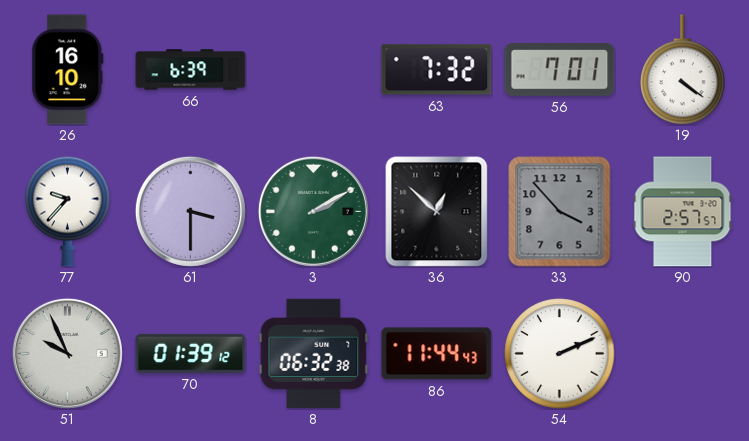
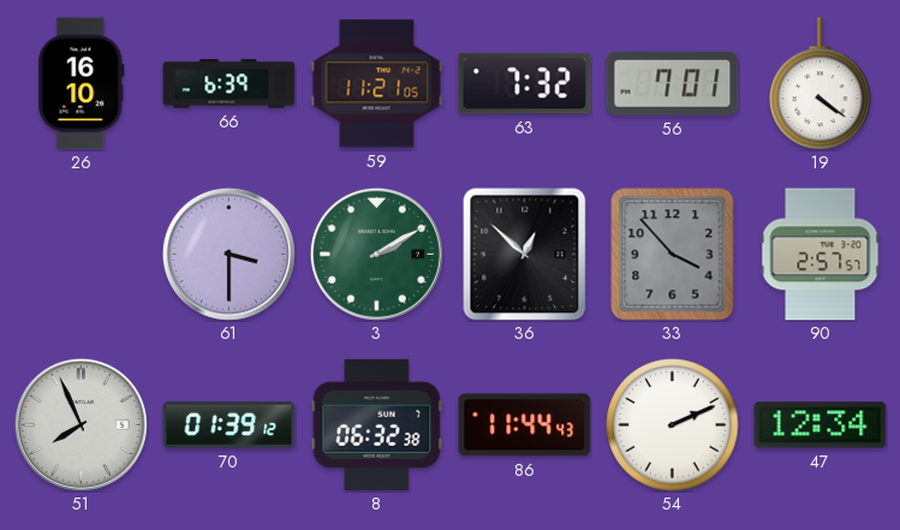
59: none -> 11:21 (377, 84)
77: 9:37 -> none (68, 211)
51: 9:56 -> 7:56 (81, 424)
47: none -> 12:34 (821, 425)
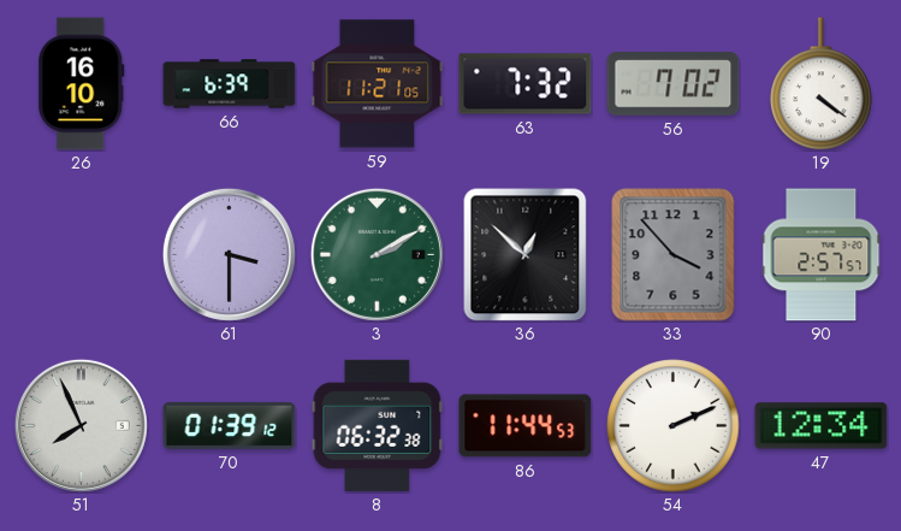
56: 7:01 -> 7:02 (674, 84)
86: 11:44:43 -> 11:44:53 (526, 426)
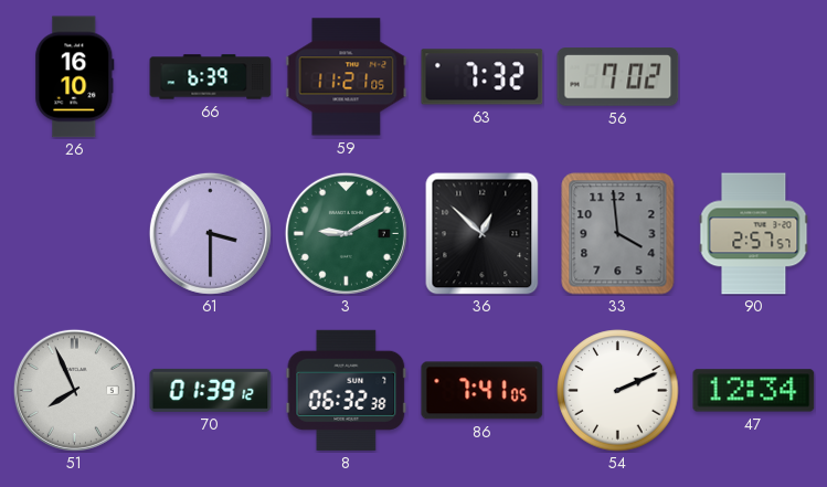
19: 4:21 -> none (822, 84)
3: 2:10 -> 9:10 (346, 233)
33: 3:53 -> 3:59 (618, 234)
86: 11:44 -> 7:41 (483, 391)
